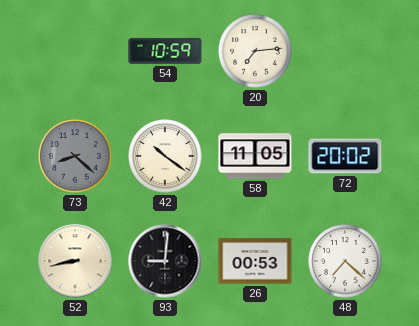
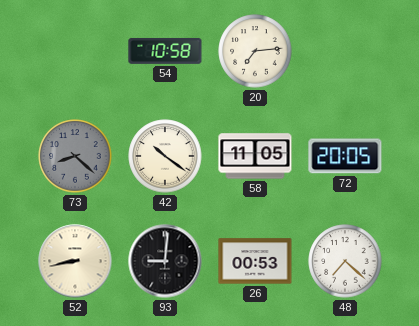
54: 10:59 -> 10:58 (165, 51)
72: 20:02 -> 20:05 (345, 156)
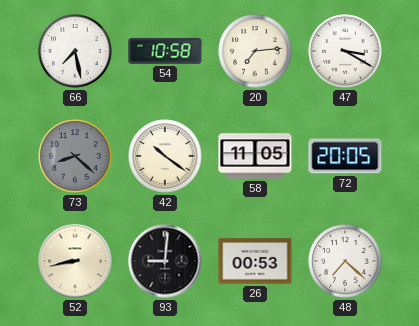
66: none -> 7:28 (75, 51)
47: none -> 3:20 (345, 51)
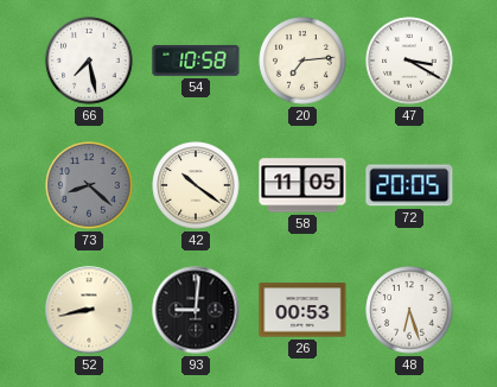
48: 7:22 -> 6:27 (409, 310)
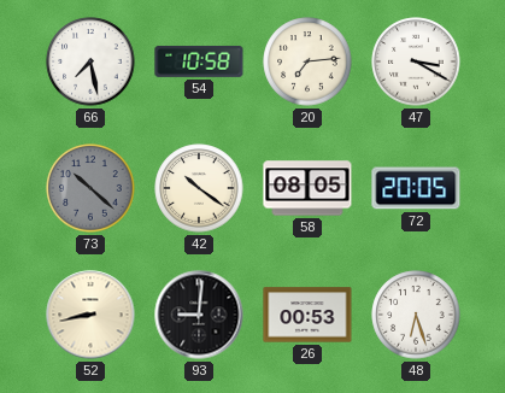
73: 8:22 -> 10:22 (90, 188)
58: 11:05 -> 08:05 (307, 188)
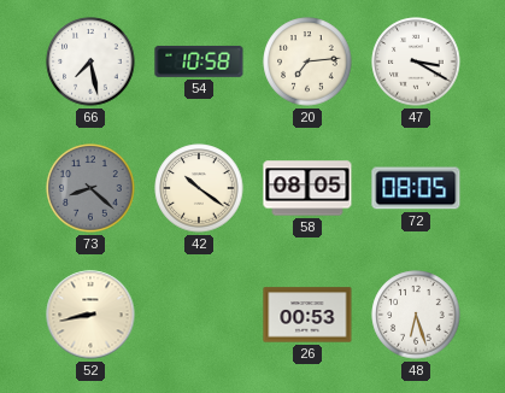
73: 10:22 -> 8:22 (90, 188)
72: 20:05 -> 08:05 (416, 188)
93: 9:01 -> none (199, 315)
